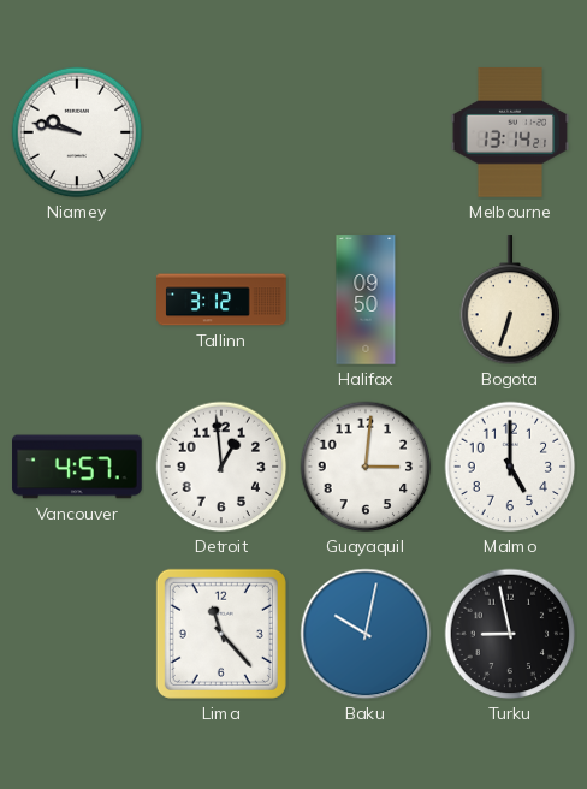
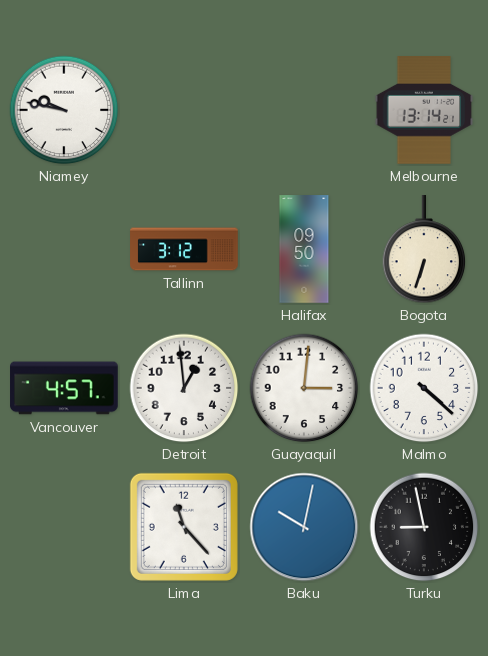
Malmo: 5:00 -> 4:22 (424, 388)
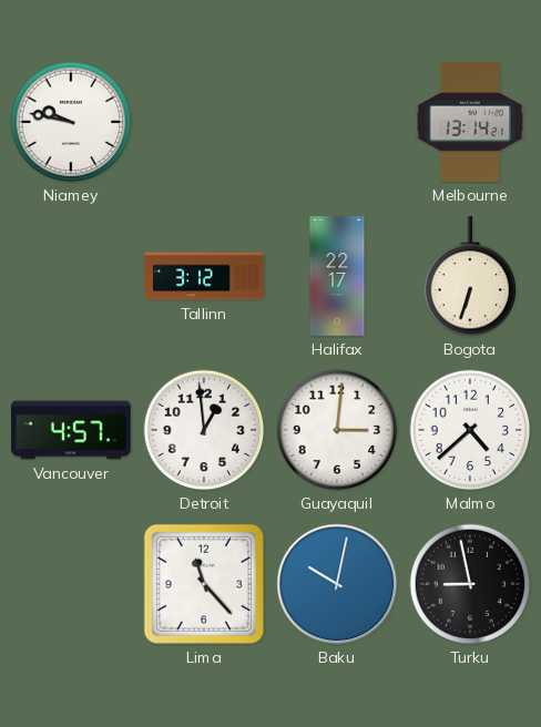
Halifax: 09:50 -> 22:17 (337, 276)
Malmo: 4:22 -> 4:38 (470, 430)
